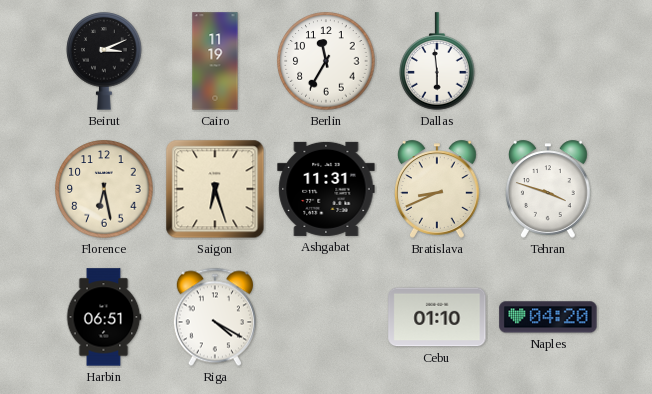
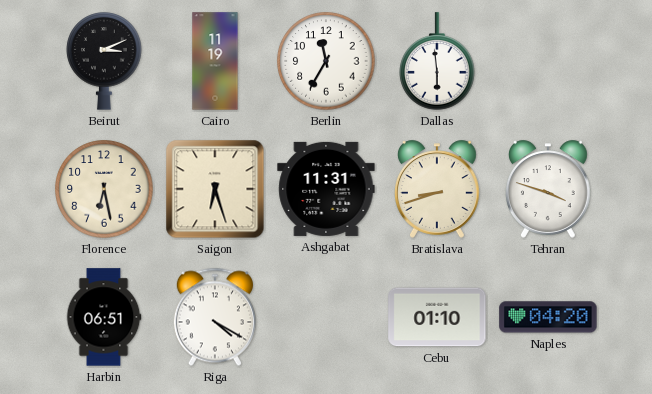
Bratislava: 8:41 -> 8:42 (438, 189)
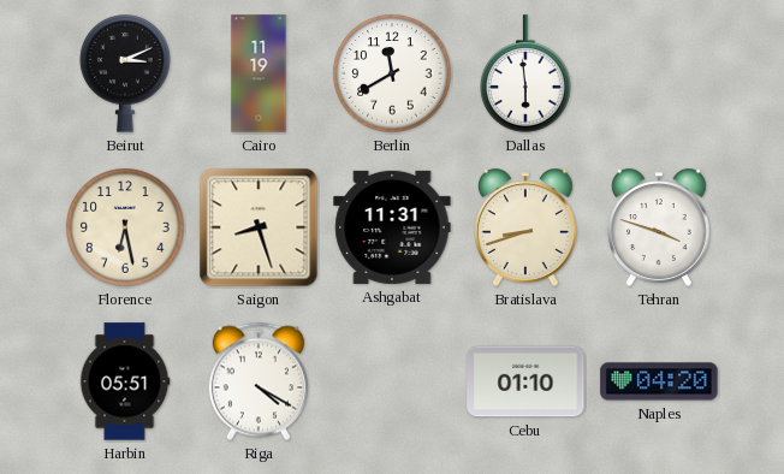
Berlin: 11:35 -> 11:40 (392, 73)
Saigon: 6:27 -> 8:27 (259, 227)
Harbin: 06:51 -> 05:51 (125, 381)
